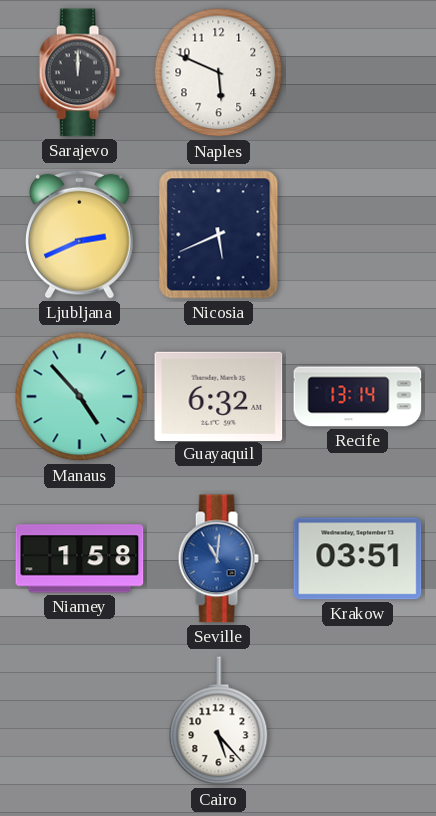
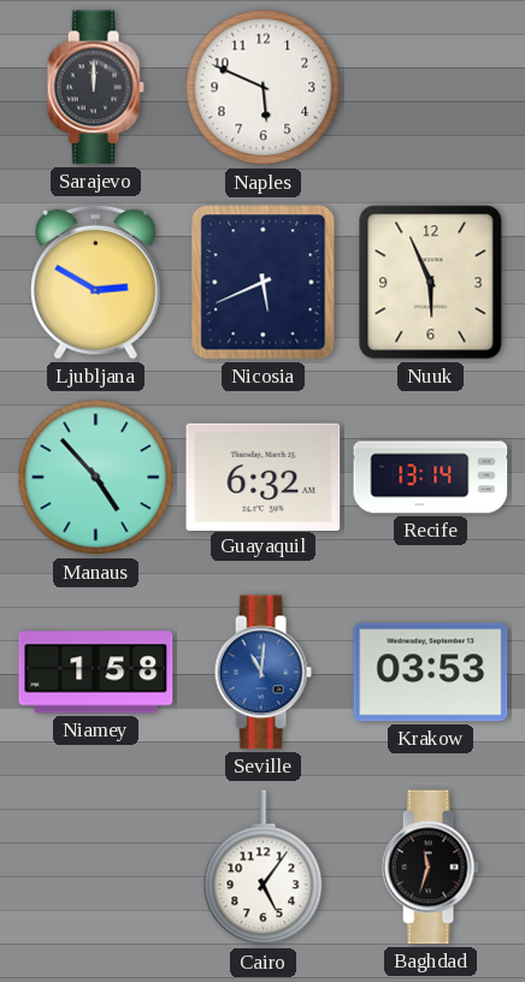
Ljubljana: 2:41 -> 2:50 (96, 282)
Nuuk: none -> 5:56 (431, 283)
Krakow: 03:51 -> 03:53 (431, 673)
Cairo: 5:23 -> 5:06 (264, 868)
Baghdad: none -> 11:33 (430, 868)
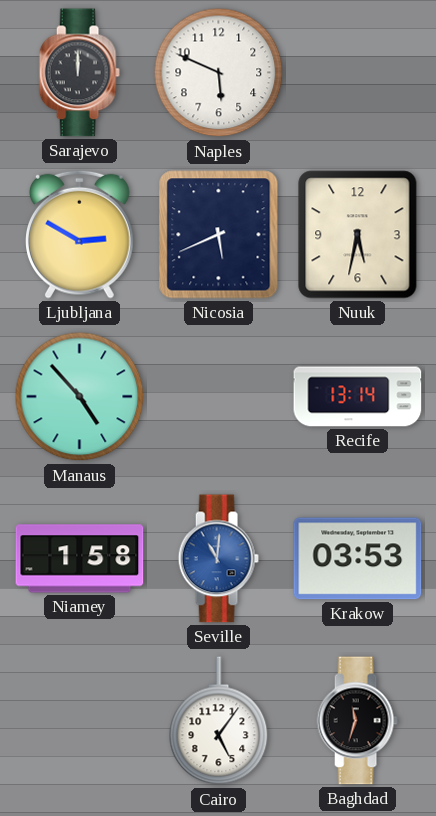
Nuuk: 5:56 -> 5:32 (358, 235)
Guayaquil: 6:32 -> none (264, 477)
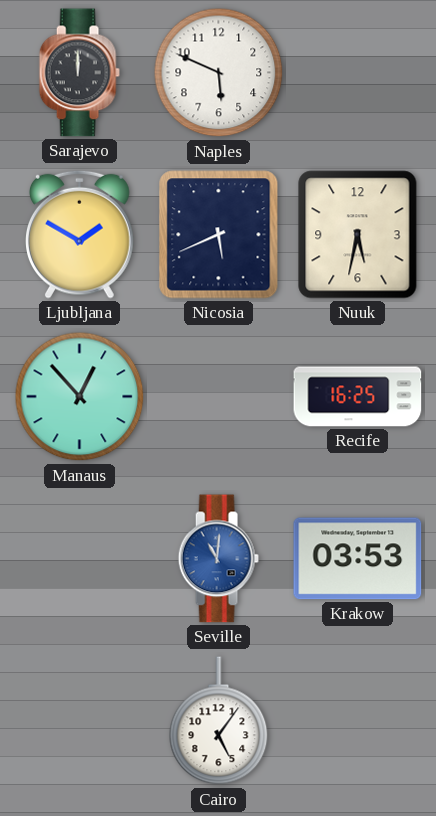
Ljubljana: 2:50 -> 1:50 (80, 234)
Manaus: 4:53 -> 12:53 (80, 397)
Recife: 13:14 -> 16:25 (358, 397)
Niamey: 1:58 -> none (80, 559)
Baghdad: 11:33 -> none (357, 721)
